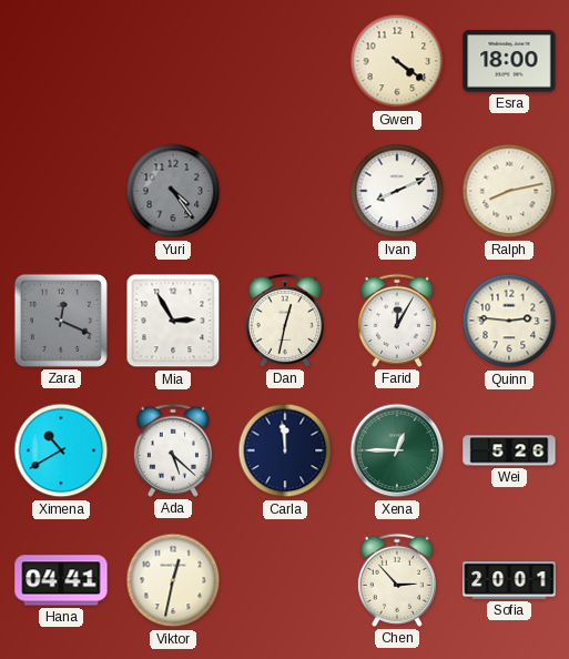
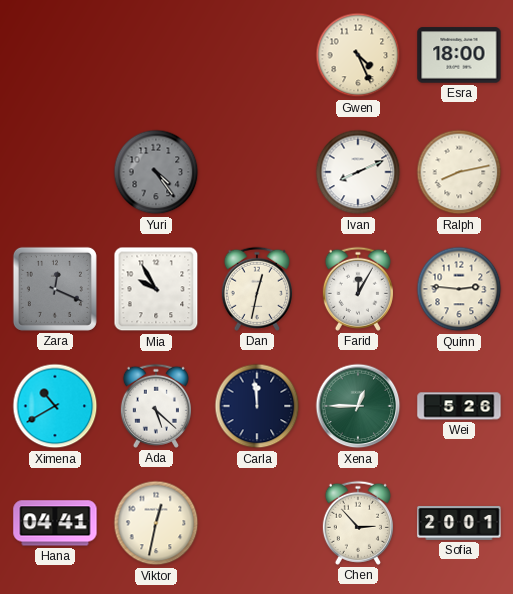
Gwen: 4:21 -> 4:26 (358, 55)
Mia: 2:55 -> 9:55 (156, 289)
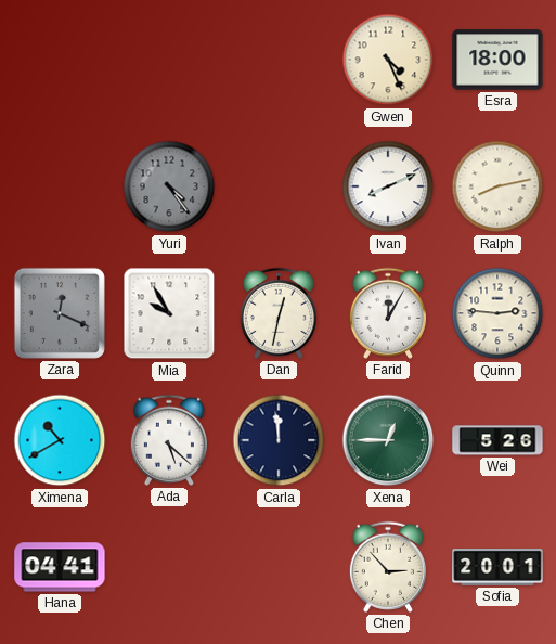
Viktor: 12:32 -> none (156, 523)
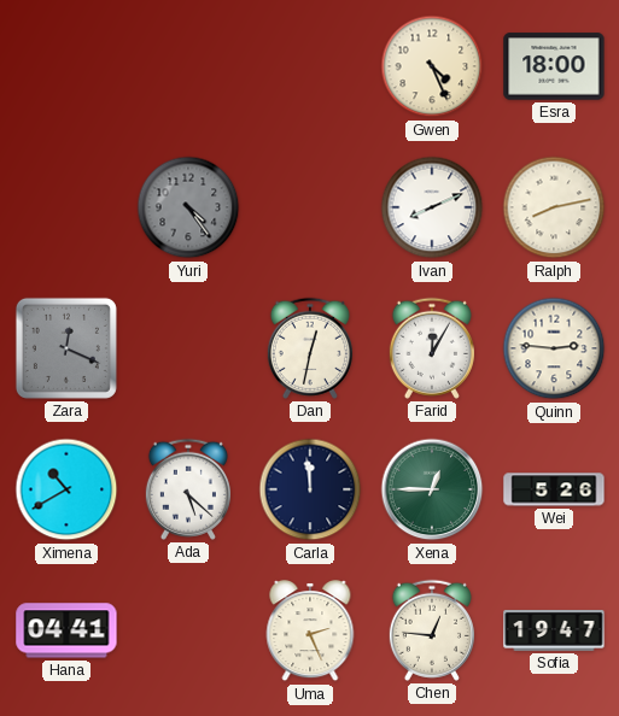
Mia: 9:55 -> none (169, 313)
Uma: none -> 2:26 (310, 632)
Chen: 2:53 -> 12:46 (432, 630)
Sofia: 20:01 -> 19:47 (554, 632)
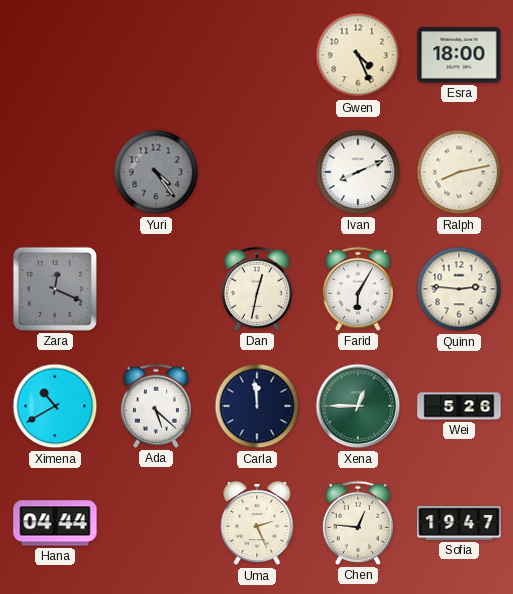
Farid: 12:05 -> 6:05 (358, 289)
Hana: 04:41 -> 04:44 (55, 523)
